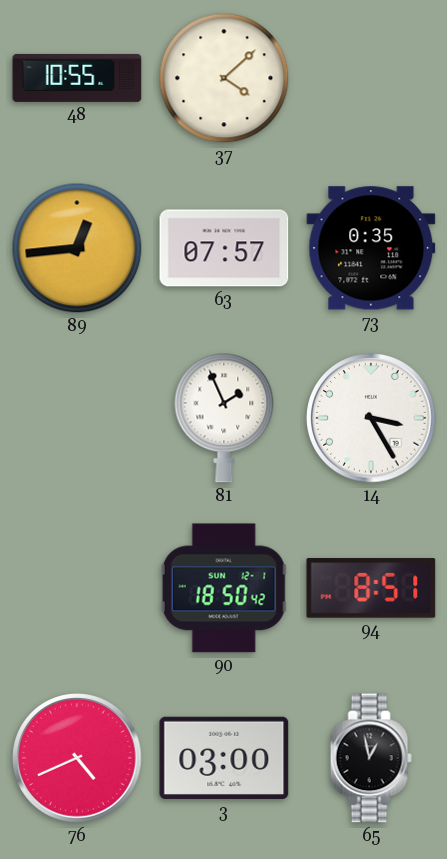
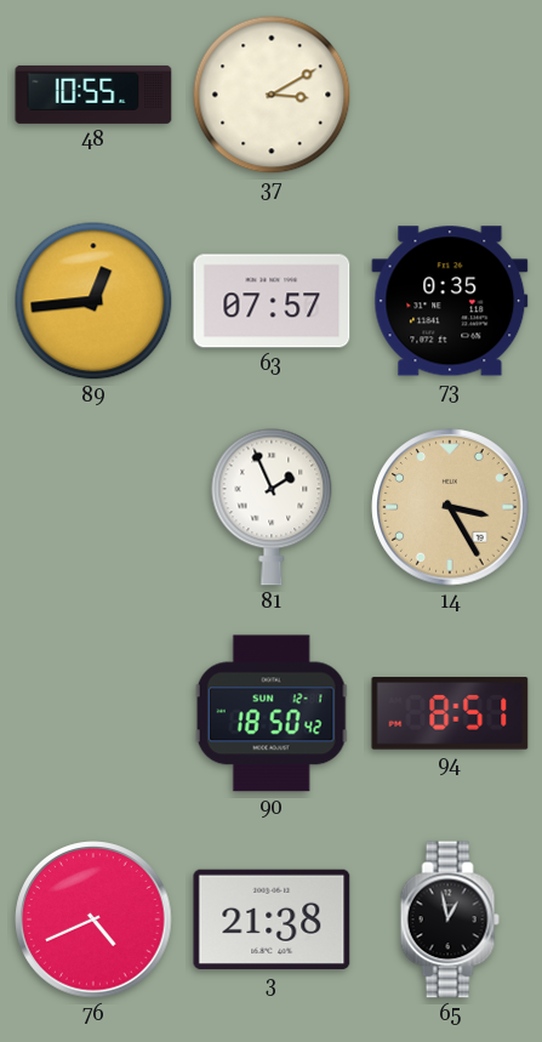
37: 4:08 -> 3:10 (272, 95)
14 dial: white -> champagne (450, 507)
3: 03:00 -> 21:38 (272, 919)
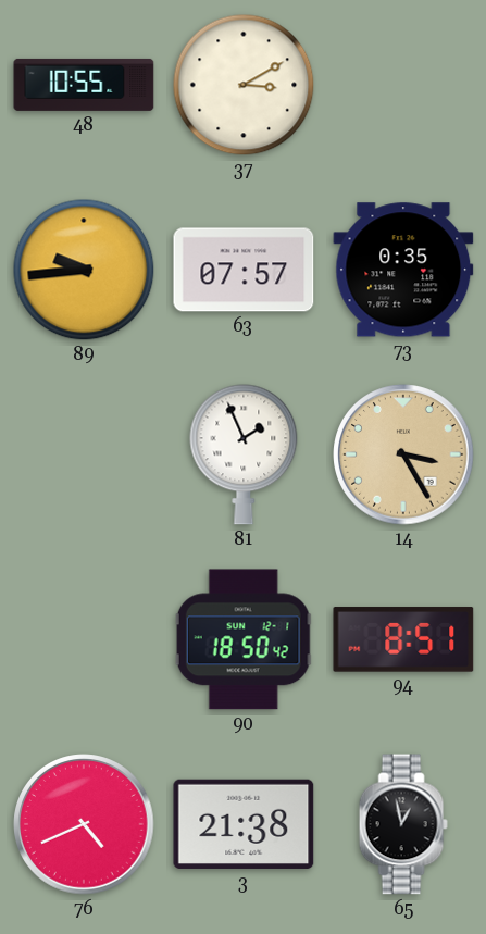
89: 12:44 -> 9:44 (84, 270)
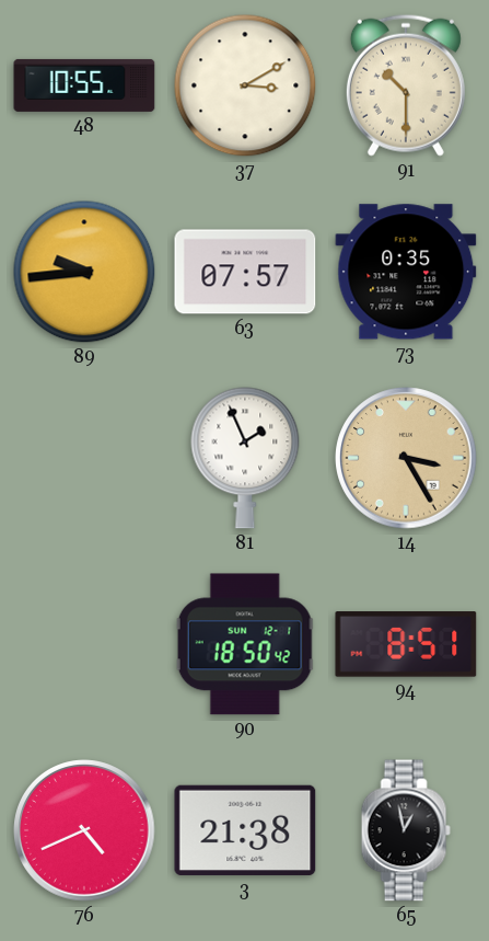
91: none -> 10:30 (406, 85)
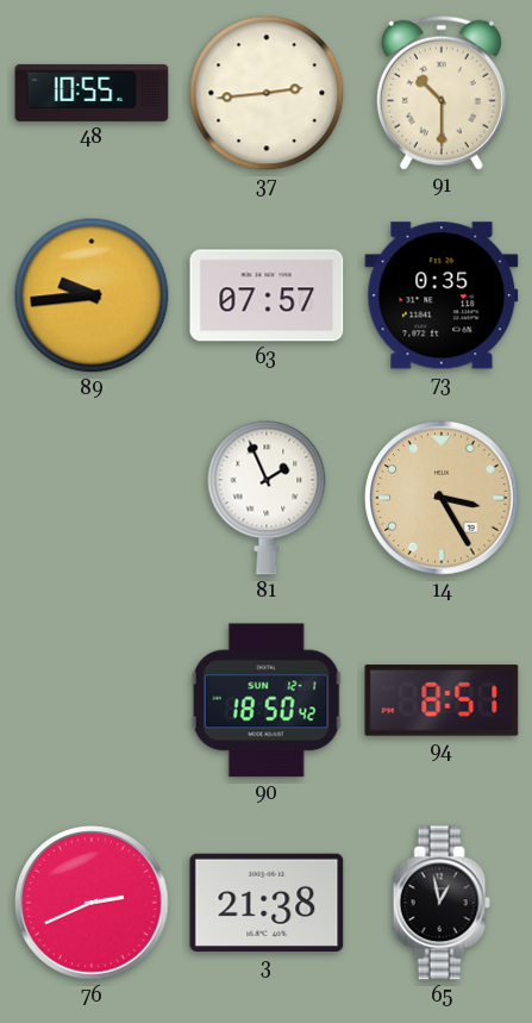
37: 3:10 -> 2:44 (267, 93)
76: 4:41 -> 2:41 (92, 903)
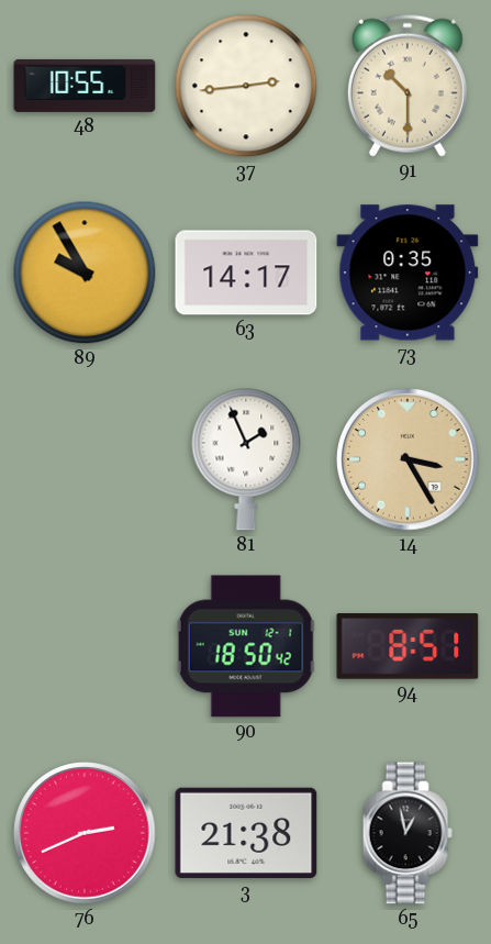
89: 9:44 -> 9:55 (85, 273)
63: 07:57 -> 14:17 (246, 273)
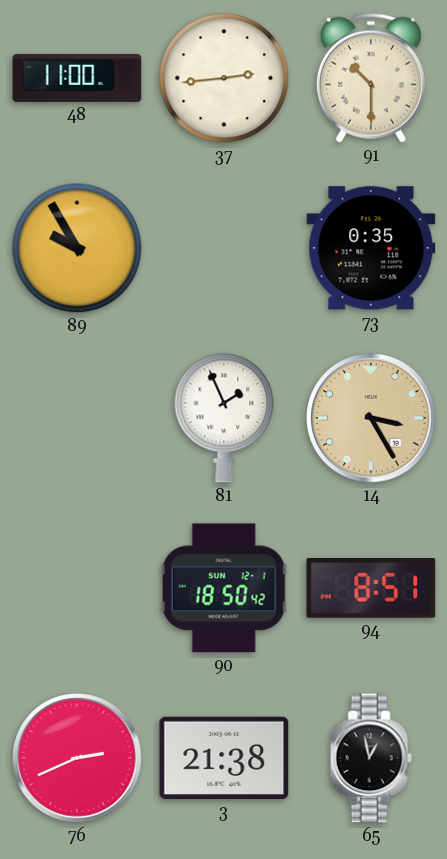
48: 10:55 -> 11:00 (77, 78)
63: 14:17 -> none (246, 273)
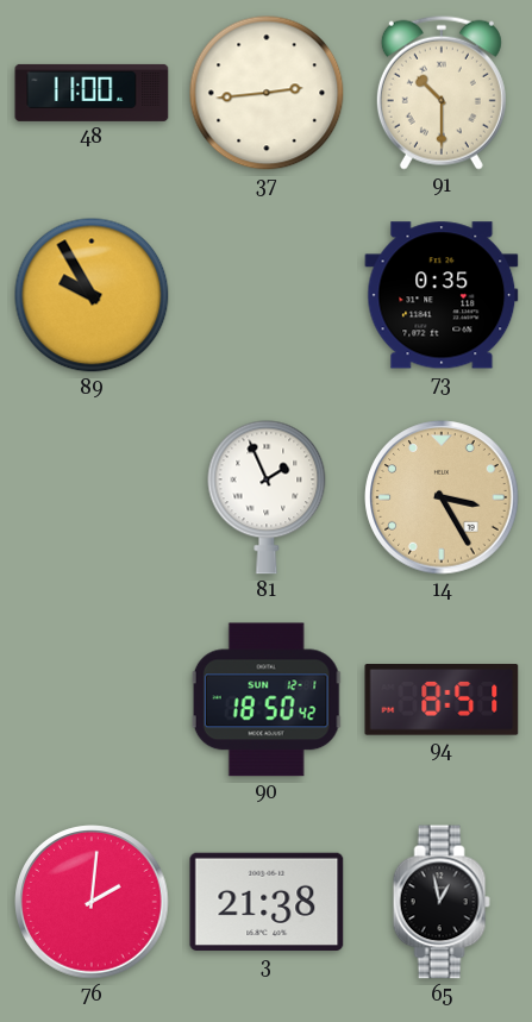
76: 2:41 -> 2:01 (92, 902)
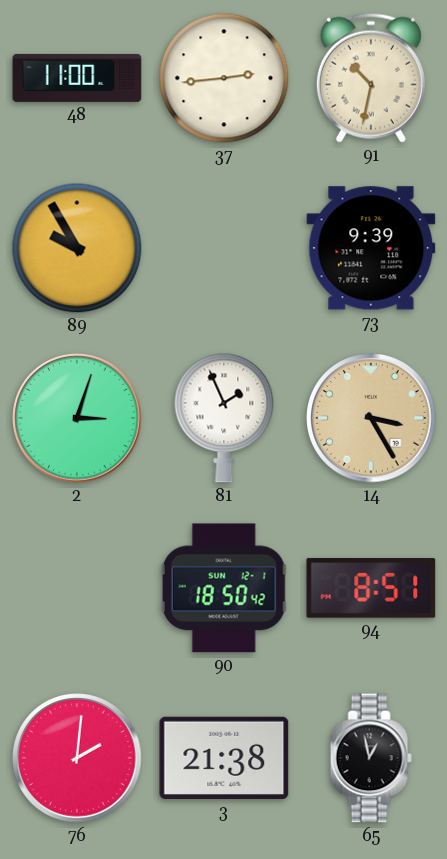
91: 10:30 -> 10:32 (371, 78)
73: 0:35 -> 9:39 (371, 248)
2: none -> 3:03 (77, 418)
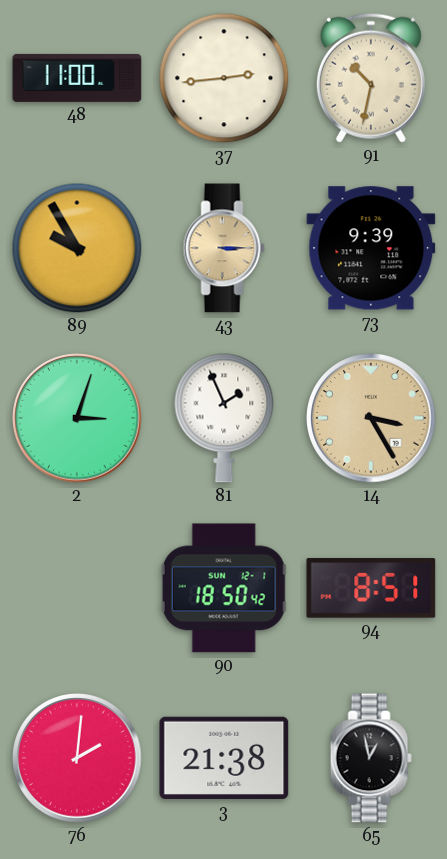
43: none -> 3:15 (224, 248)
